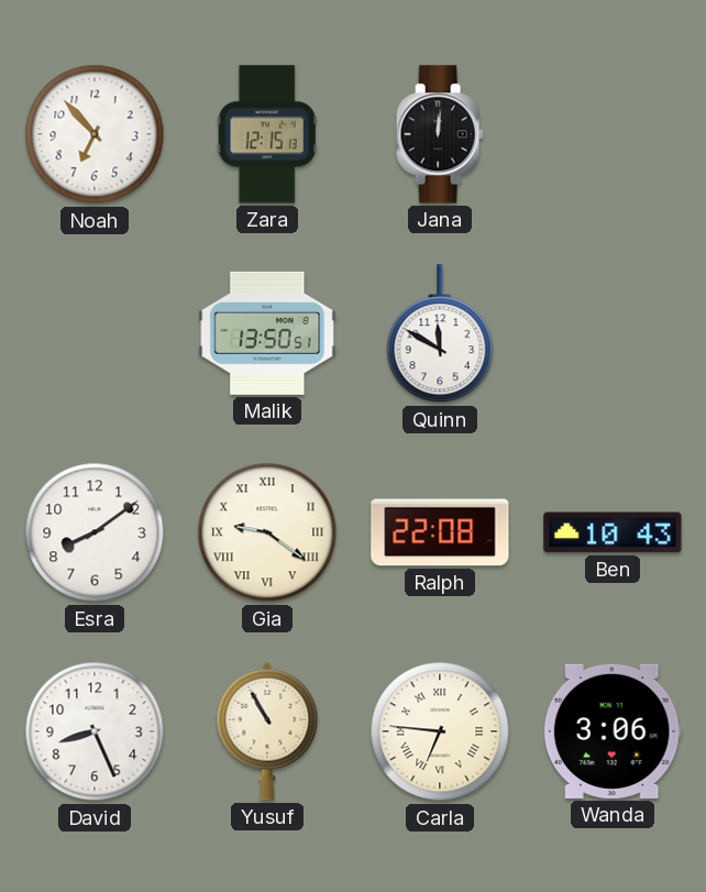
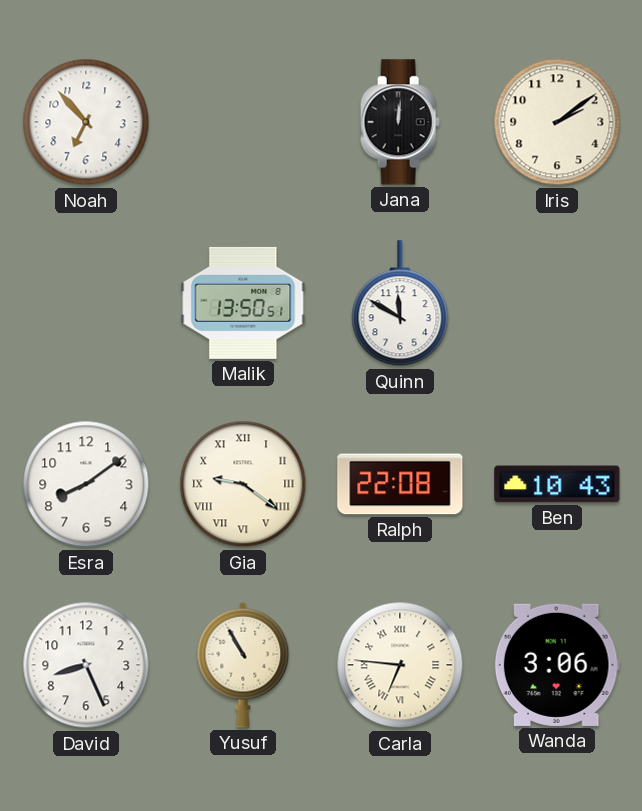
Zara: 12:15 -> none (267, 134)
Iris: none -> 2:09 (557, 122)
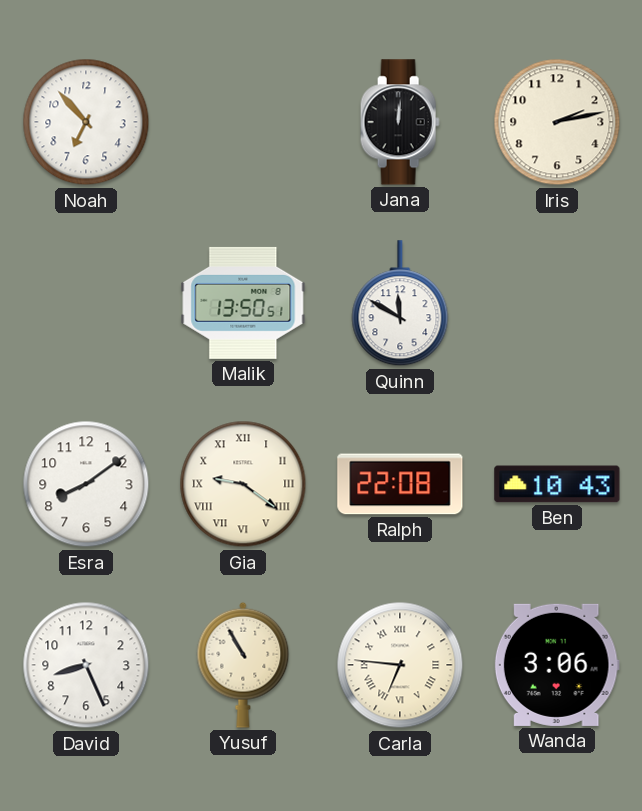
Iris: 2:09 -> 2:13 (557, 122)
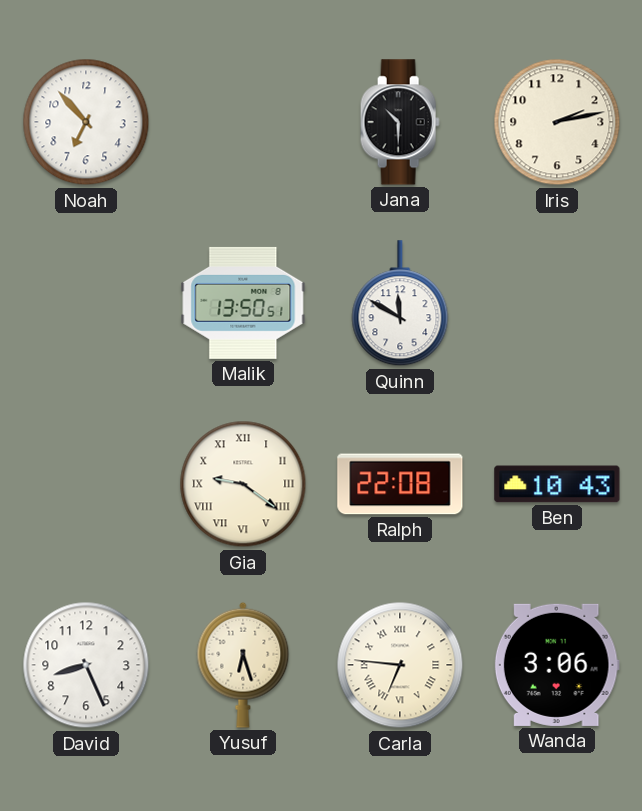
Jana: 12:01 -> 10:30 (400, 122)
Esra: 8:09 -> none (86, 484)
Yusuf: 10:55 -> 6:27 (243, 665)
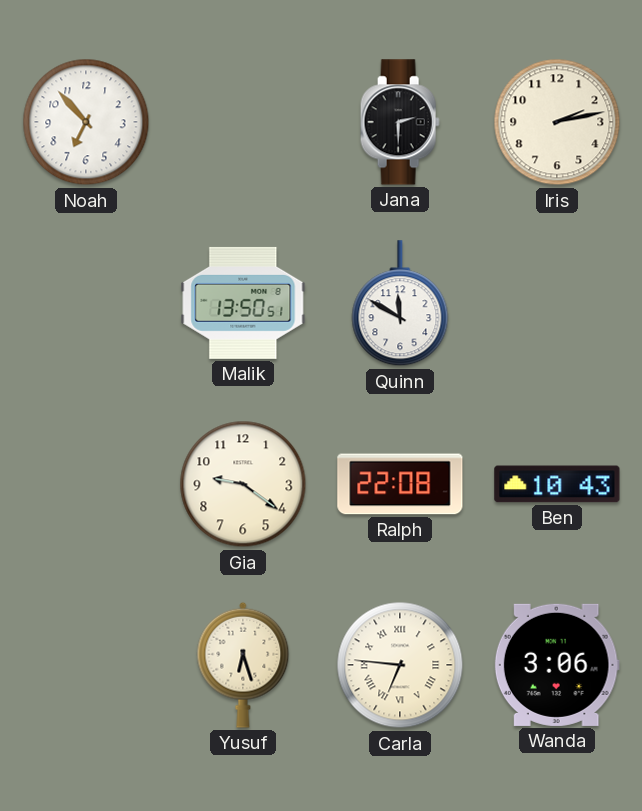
Jana: 10:30 -> 2:30 (400, 122)
Gia numerals: Roman -> Arabic (243, 484)
David: 8:26 -> none (86, 665)
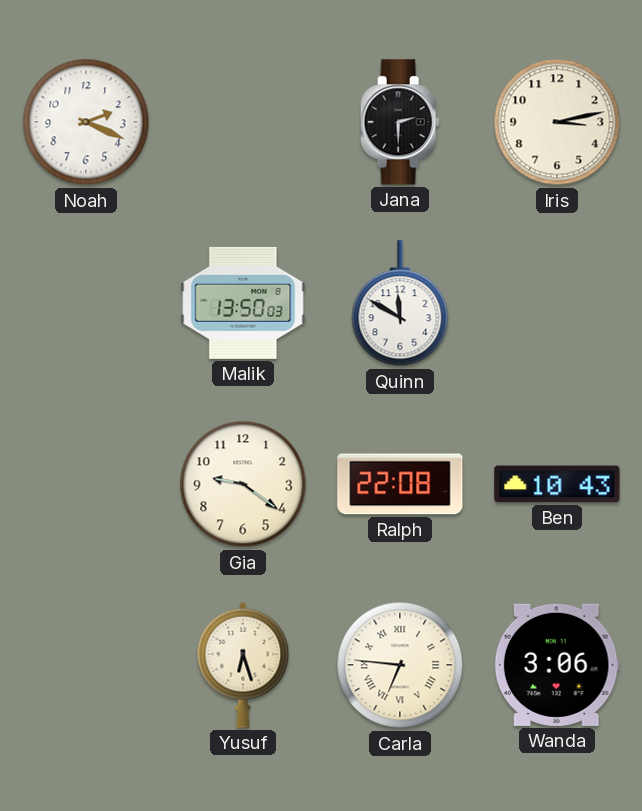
Noah: 6:53 -> 2:19 (86, 122)
Iris: 2:13 -> 3:13 (557, 122)
Malik: 13:50:51 -> 13:50:03 (243, 303)
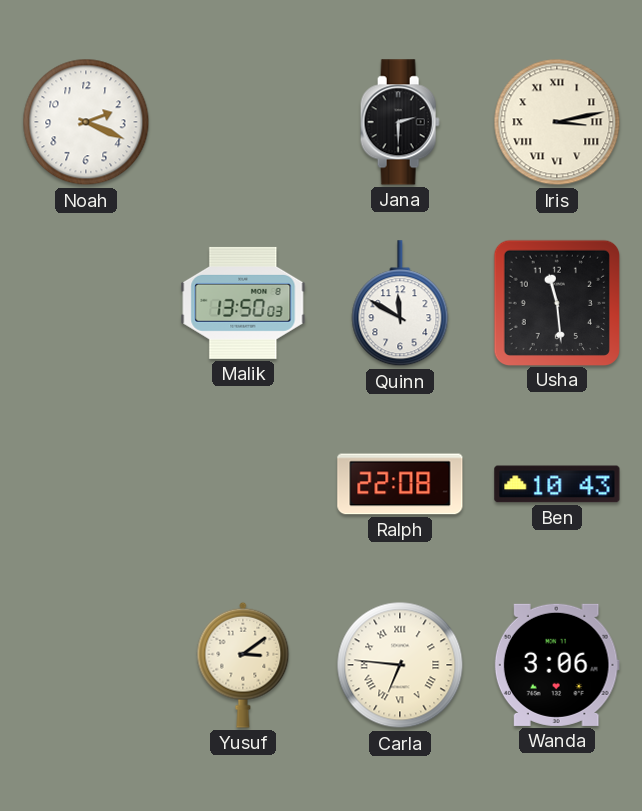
Iris numerals: Arabic -> Roman (557, 122)
Usha: none -> 11:29 (556, 302)
Gia: 9:21 -> none (243, 484)
Yusuf: 6:27 -> 3:09 (243, 665)
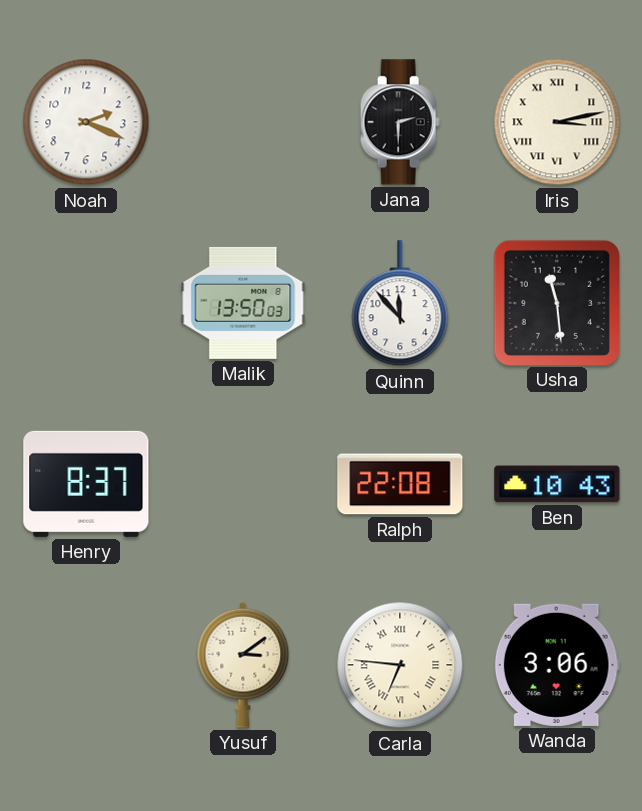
Quinn: 11:50 -> 11:53 (400, 304)
Henry: none -> 8:37 (86, 484)
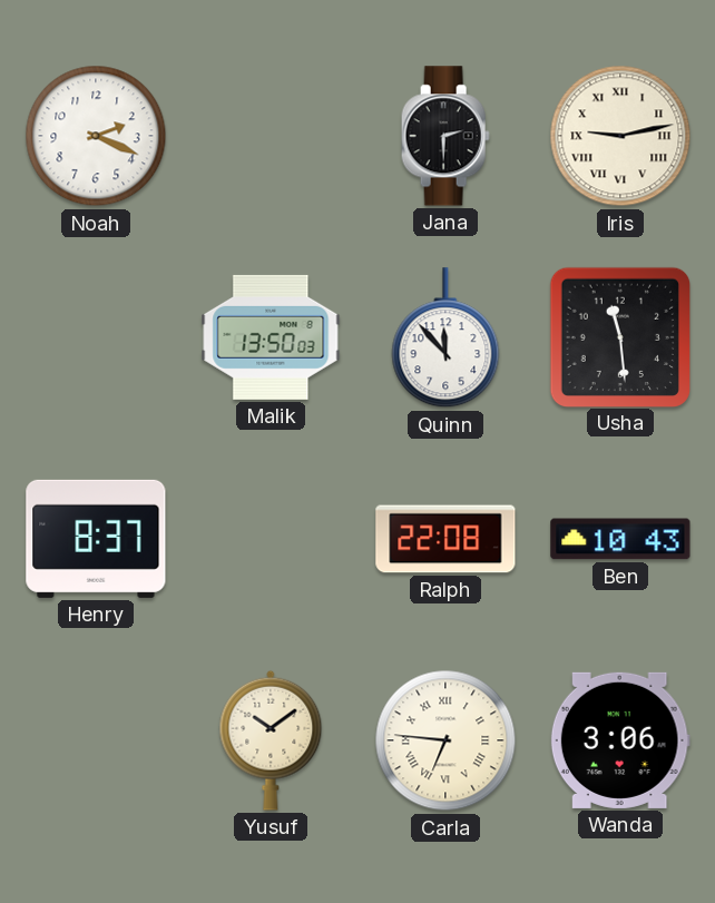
Iris: 3:13 -> 9:13 (620, 136)
Yusuf: 3:09 -> 10:09 (271, 740)
